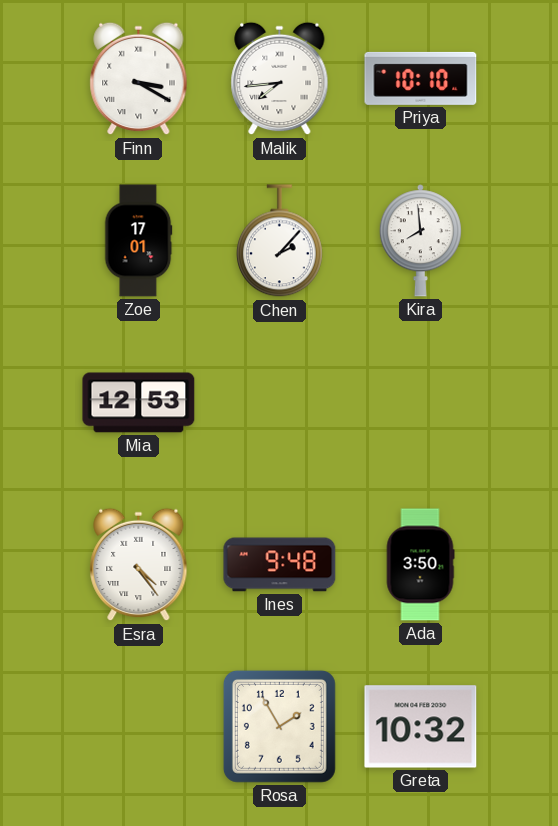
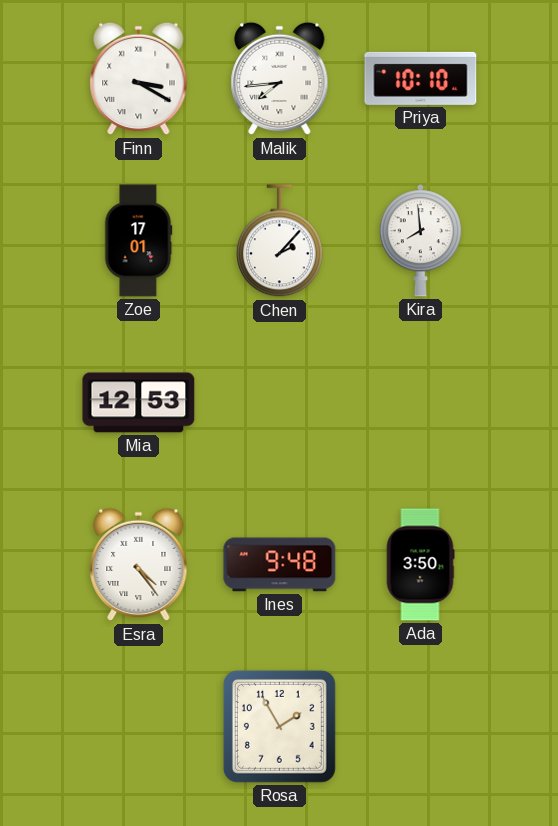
Greta: 10:32 -> none (421, 727)
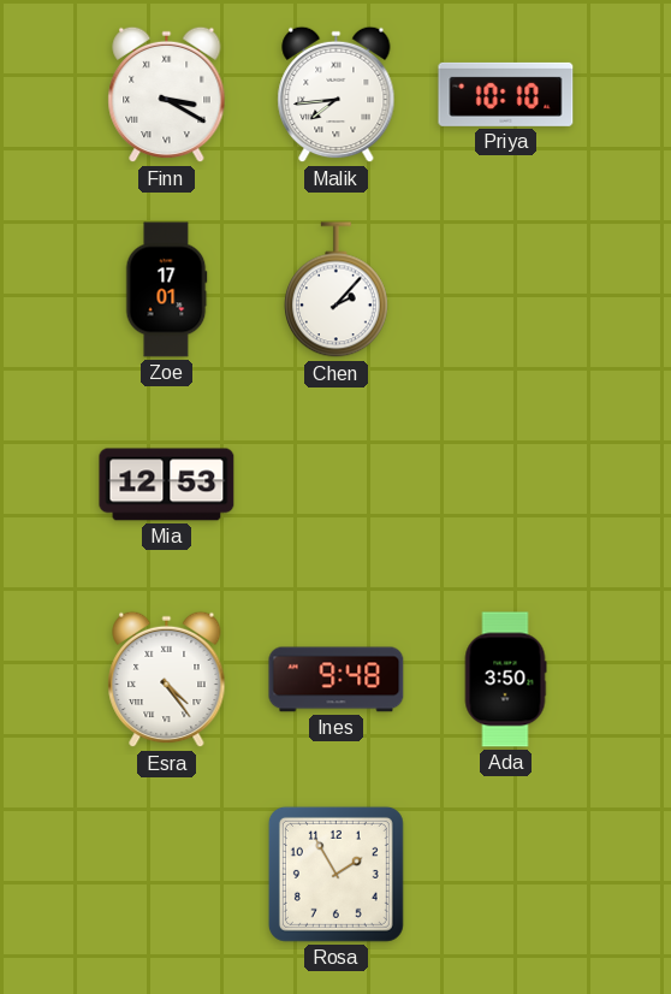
Kira: 7:59 -> none (420, 241)
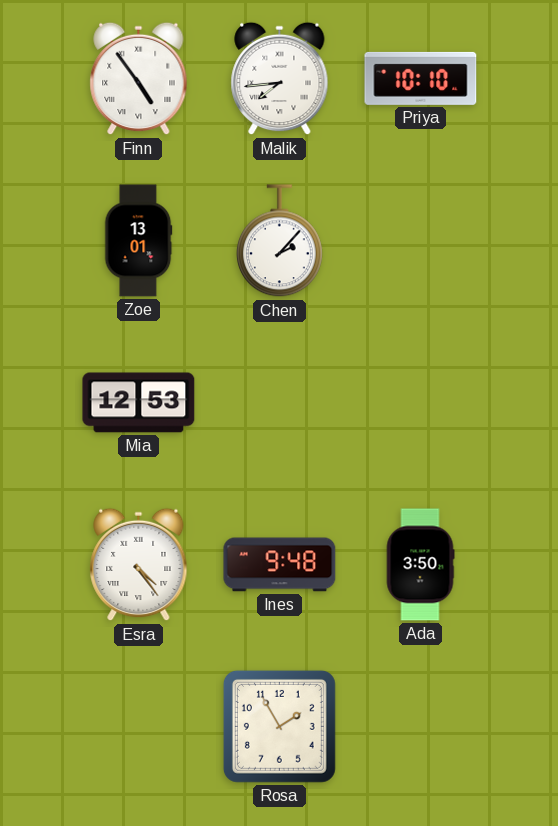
Finn: 3:20 -> 4:54 (139, 79)
Zoe: 17:01 -> 13:01 (138, 241)
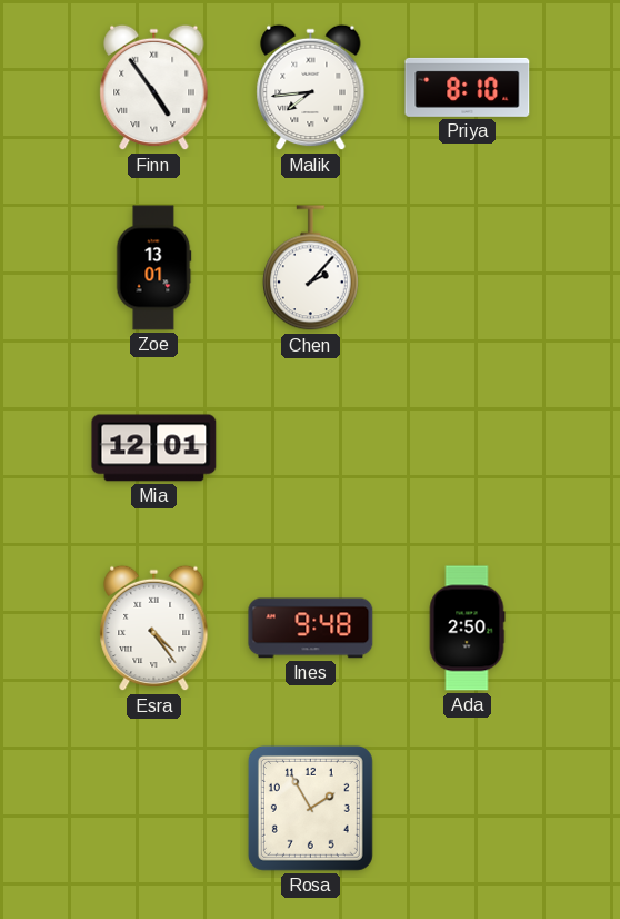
Priya: 10:10 -> 8:10 (468, 87)
Mia: 12:53 -> 12:01 (154, 448)
Ada: 3:50 -> 2:50 (467, 629)
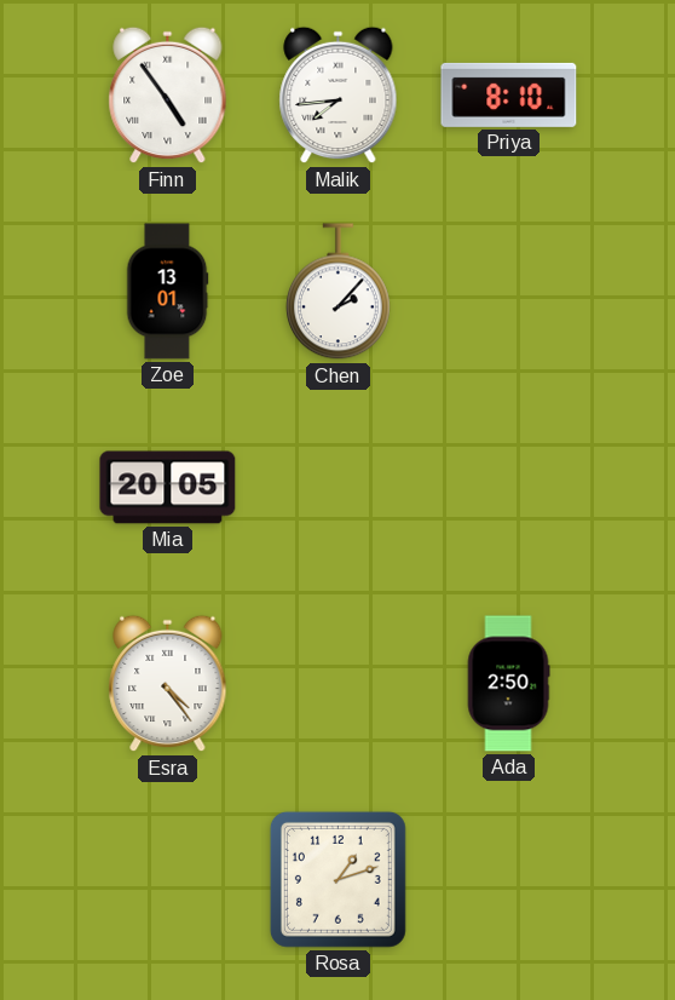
Mia: 12:01 -> 20:05 (168, 488)
Ines: 9:48 -> none (311, 629)
Rosa: 1:55 -> 1:12 (337, 879)
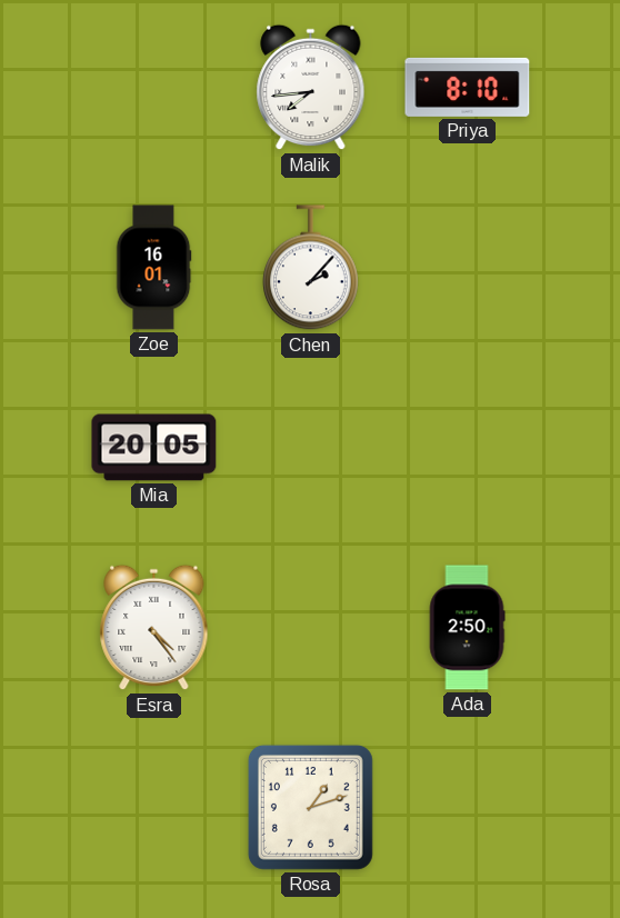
Finn: 4:54 -> none (168, 96)
Zoe: 13:01 -> 16:01 (153, 268)
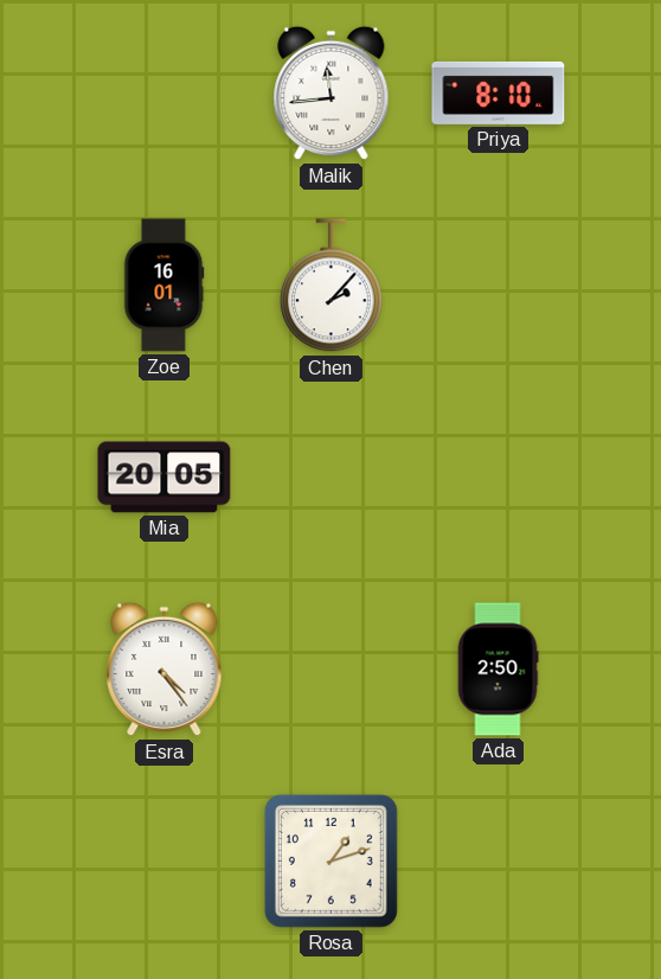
Malik: 7:44 -> 11:44 (332, 94)
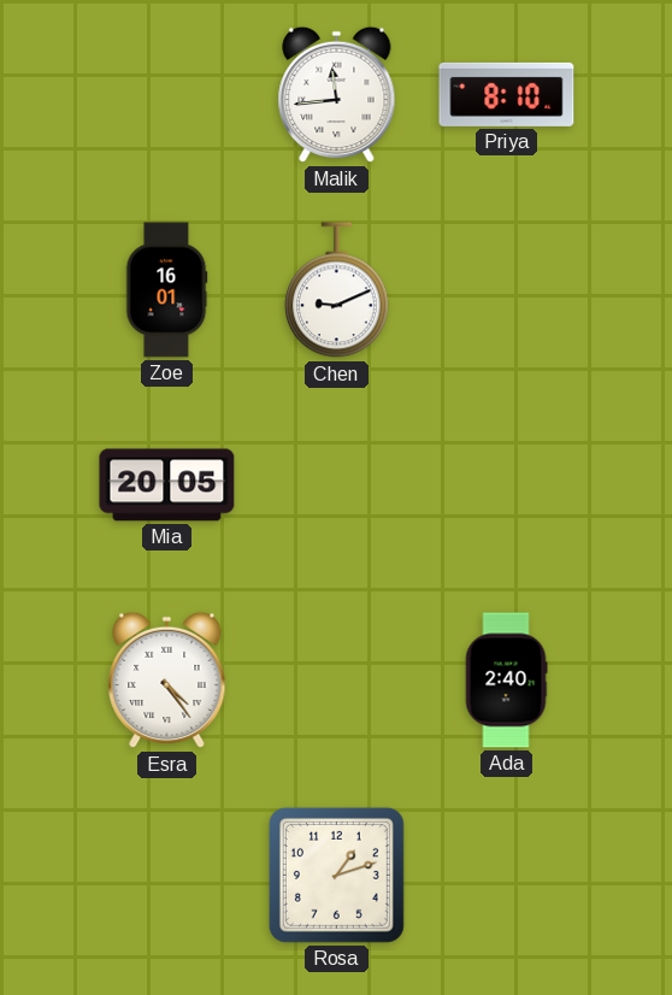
Chen: 2:07 -> 9:11 (336, 290)
Ada: 2:50 -> 2:40 (506, 681)
